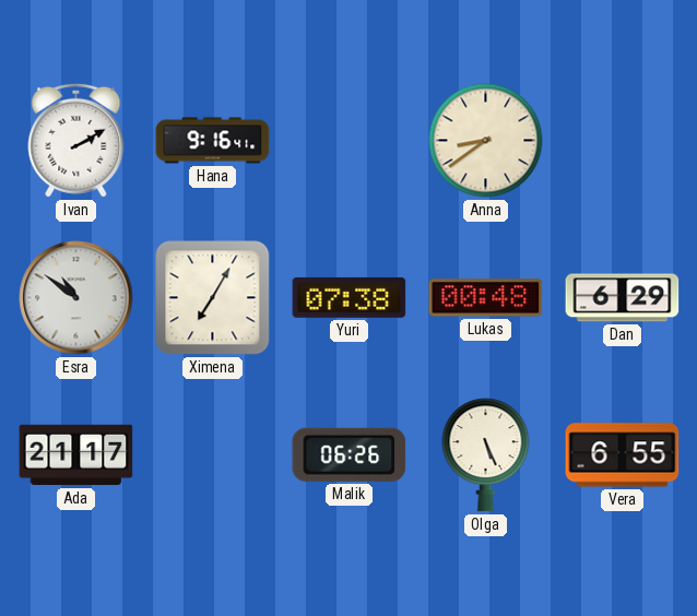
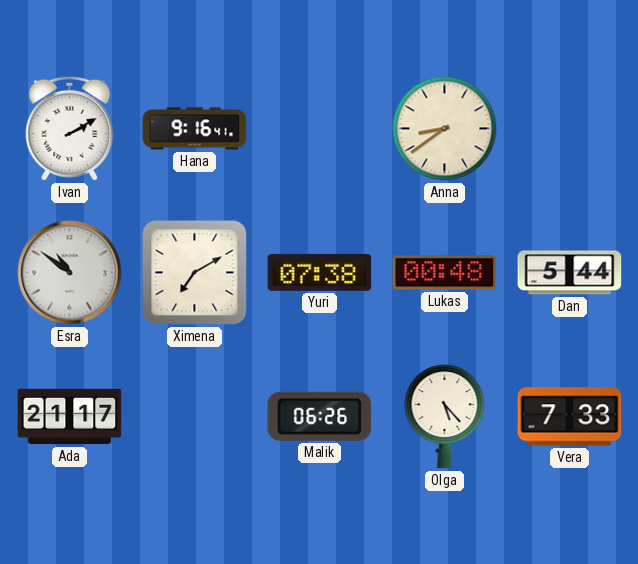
Ximena: 7:05 -> 7:10 (195, 273)
Dan: 6:29 -> 5:44 (570, 273)
Olga: 5:26 -> 5:23 (445, 417)
Vera: 6:55 -> 7:33 (570, 417)
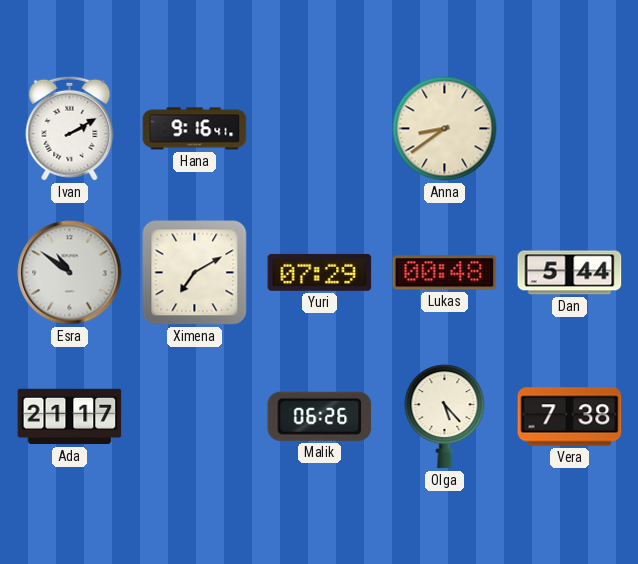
Yuri: 07:38 -> 07:29 (320, 272)
Vera: 7:33 -> 7:38 (570, 417)
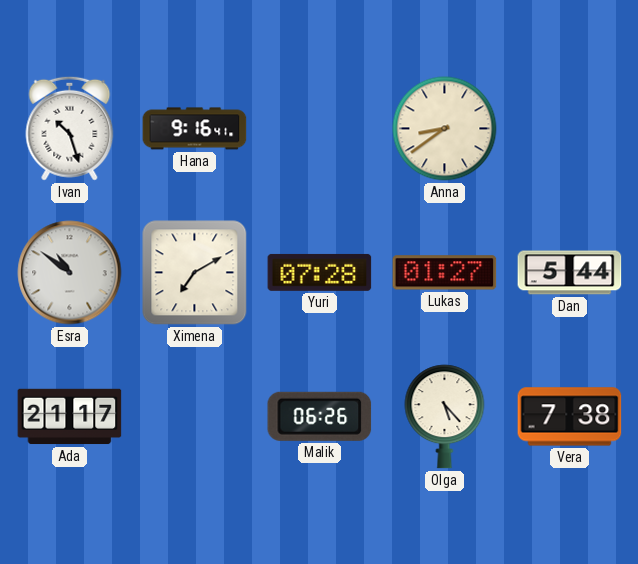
Ivan: 2:10 -> 10:27 (70, 128)
Yuri: 07:29 -> 07:28 (320, 272)
Lukas: 00:48 -> 01:27 (445, 273)
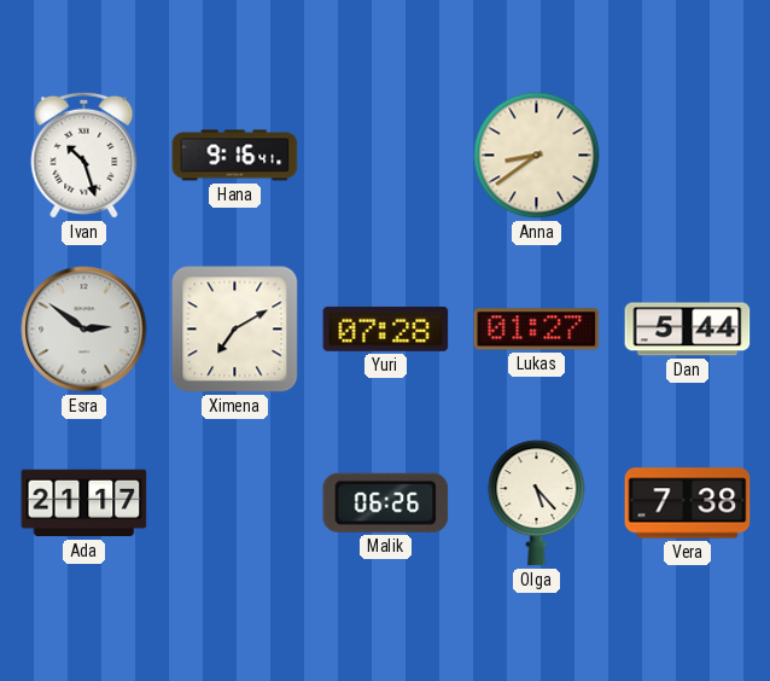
Esra: 10:51 -> 2:51 (84, 330)
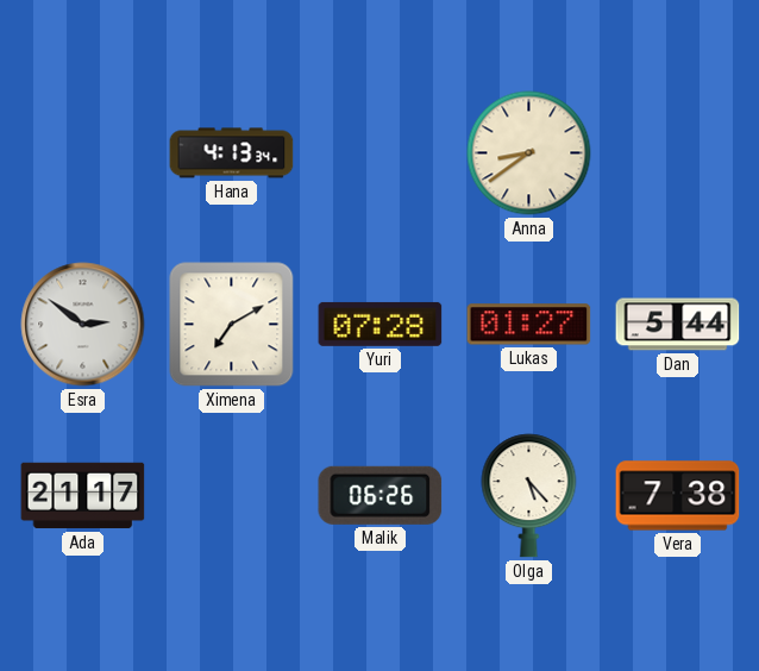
Ivan: 10:27 -> none (84, 155)
Hana: 9:16 -> 4:13 (232, 153)
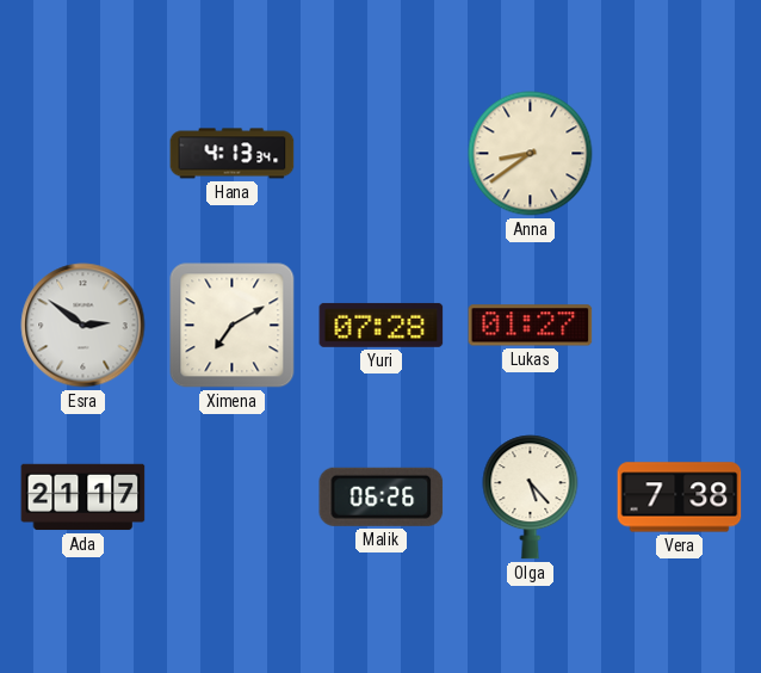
Dan: 5:44 -> none (678, 325)
